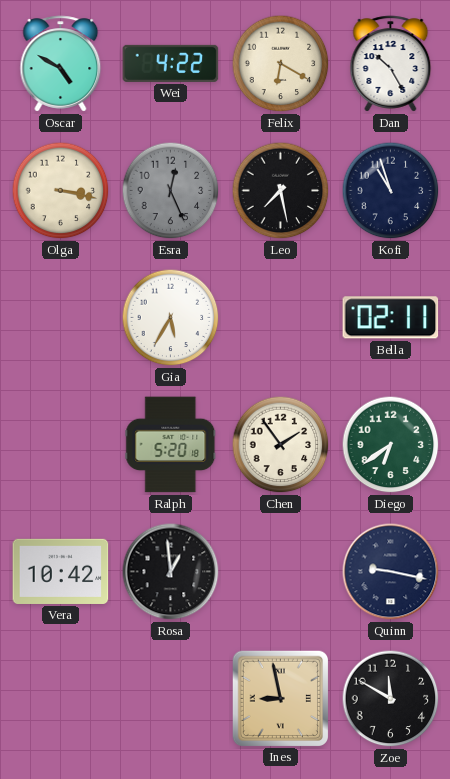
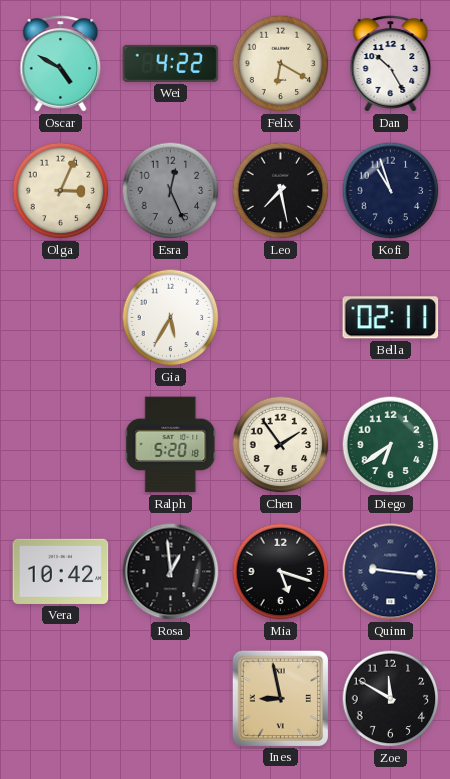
Olga: 3:17 -> 3:04 (61, 191)
Mia: none -> 5:18 (281, 572)
Quinn: 9:17 -> 9:16 (391, 572)
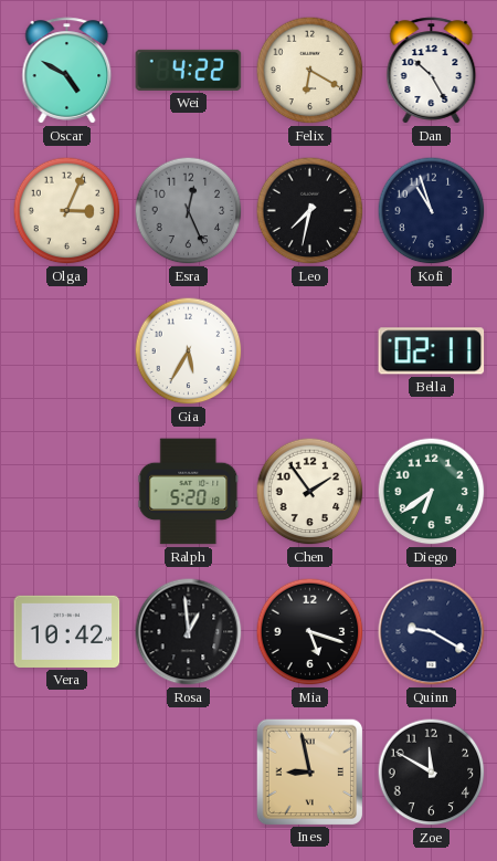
Leo: 7:28 -> 7:32 (310, 211)
Quinn: 9:16 -> 9:20 (432, 632)
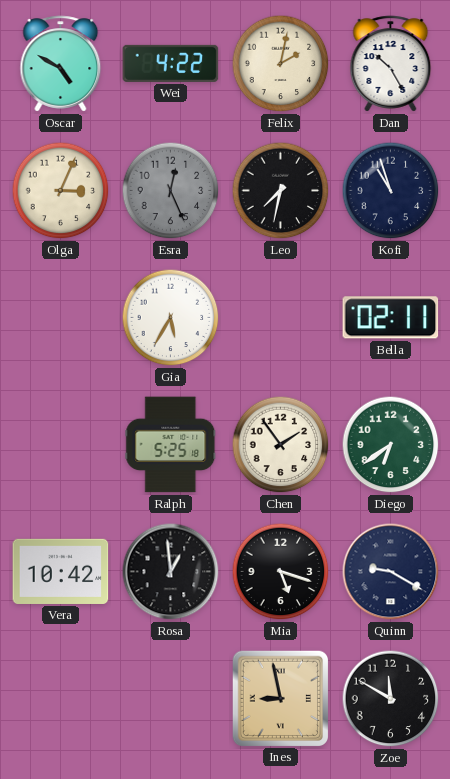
Felix: 6:20 -> 2:02 (281, 64)
Ralph: 5:20 -> 5:25 (171, 445)
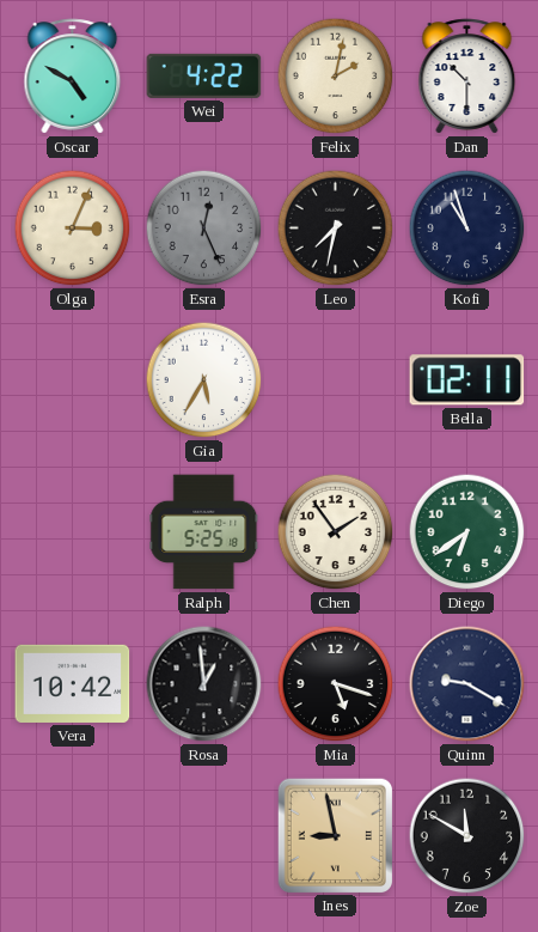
Dan: 10:25 -> 10:30 (467, 77)
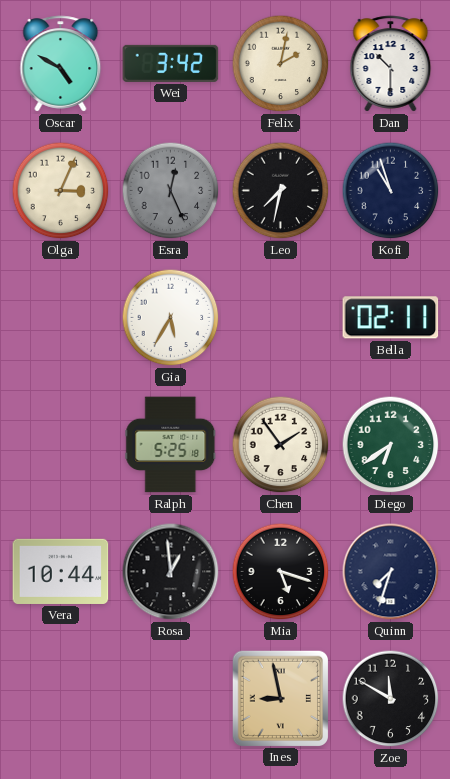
Wei: 4:22 -> 3:42 (171, 63)
Vera: 10:42 -> 10:44 (61, 571)
Quinn: 9:20 -> 7:33 (391, 572)
